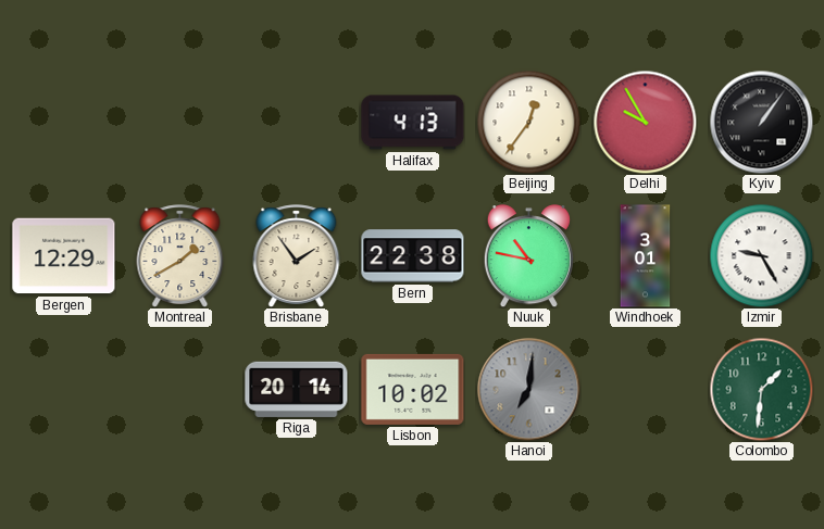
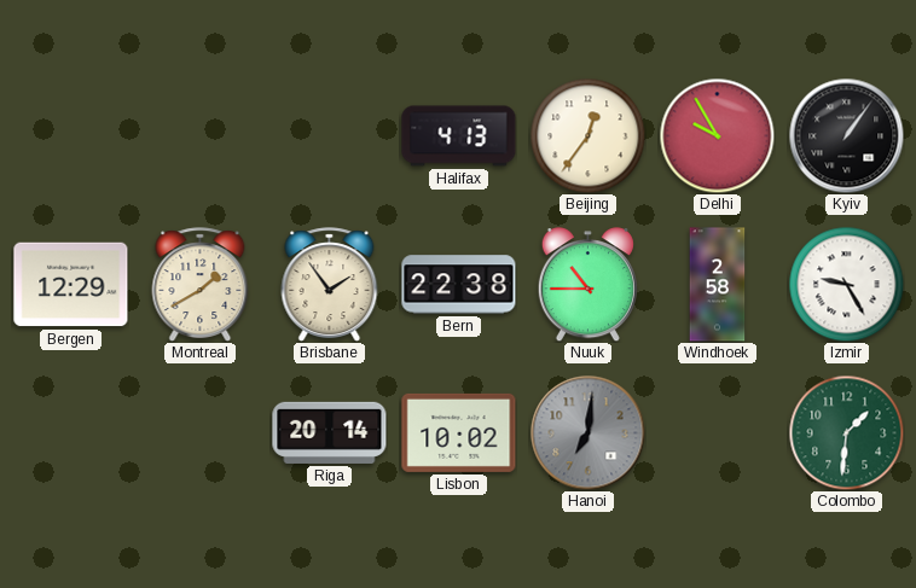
Nuuk: 10:47 -> 10:45 (587, 285)
Windhoek: 3:01 -> 2:58 (718, 285)
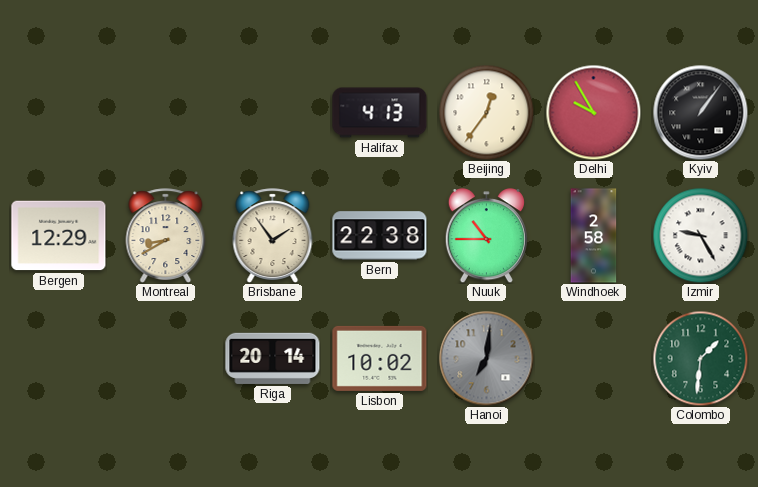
Montreal: 1:40 -> 8:40 (166, 236)
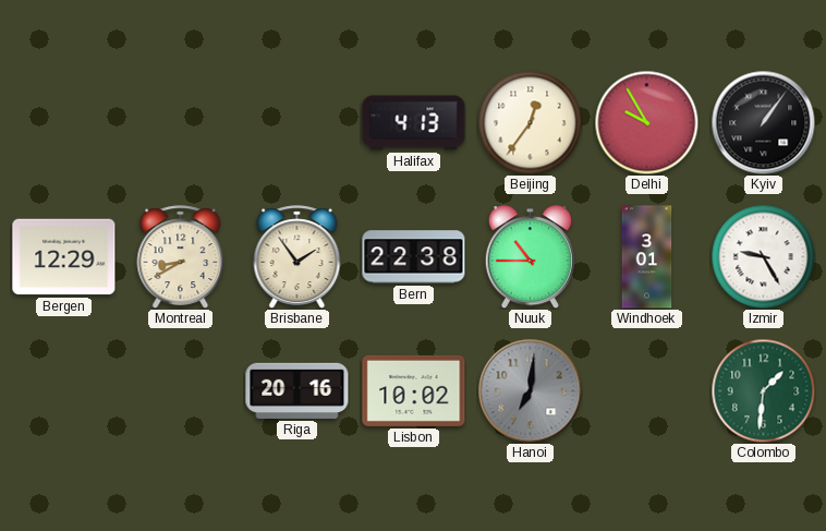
Windhoek: 2:58 -> 3:01 (647, 257)
Riga: 20:14 -> 20:16 (297, 390)
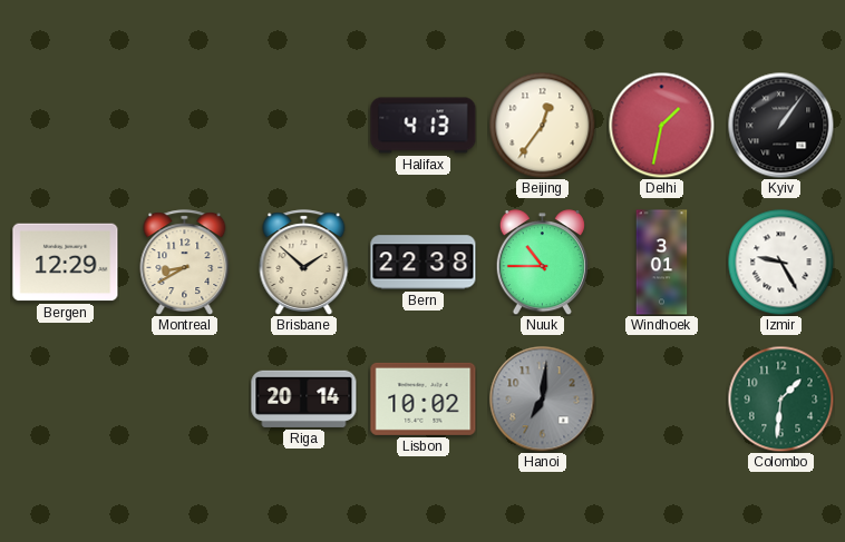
Delhi: 9:55 -> 1:32 (661, 125)
Brisbane: 1:54 -> 1:52 (304, 263)
Riga: 20:16 -> 20:14 (304, 398)
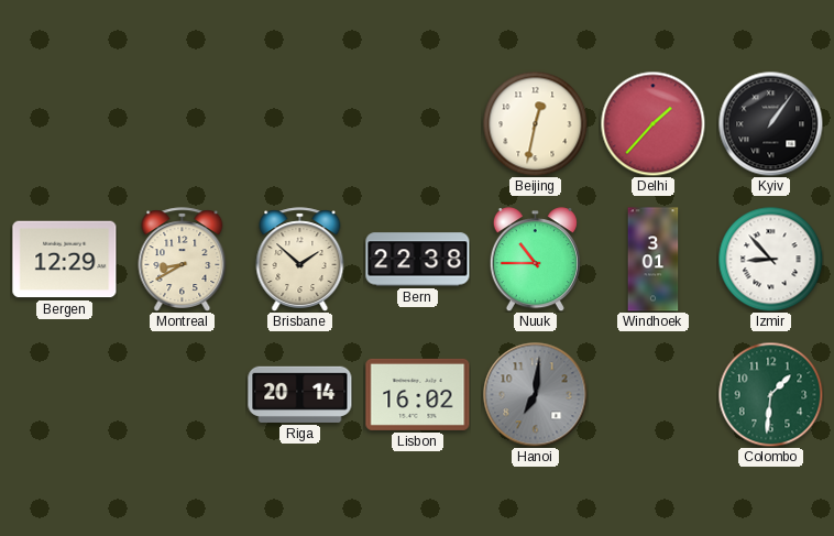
Halifax: 4:13 -> none (424, 126)
Beijing: 12:36 -> 12:32 (535, 123)
Delhi: 1:32 -> 1:37 (652, 123)
Izmir: 9:25 -> 8:53 (770, 259)
Lisbon: 10:02 -> 16:02 (418, 394)
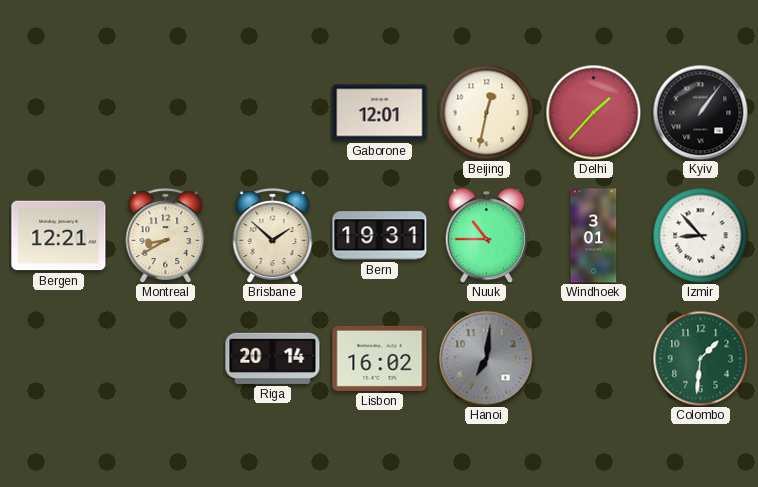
Gaborone: none -> 12:01 (380, 113)
Bergen: 12:29 -> 12:21 (59, 236)
Bern: 22:38 -> 19:31 (380, 236)
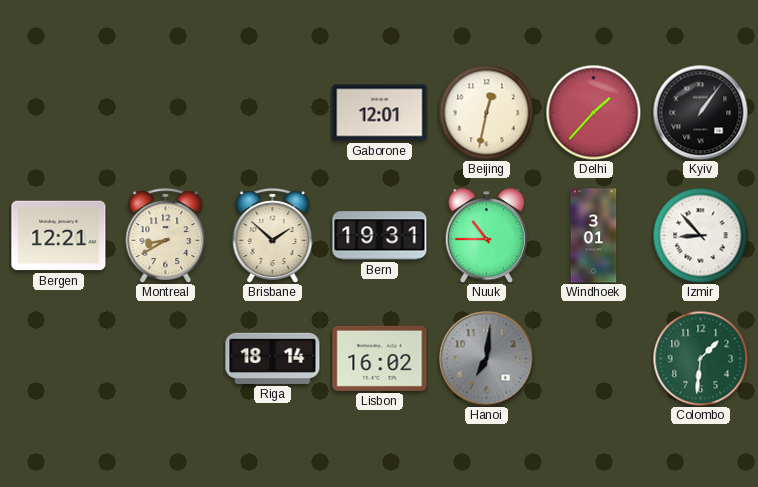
Riga: 20:14 -> 18:14 (273, 358)
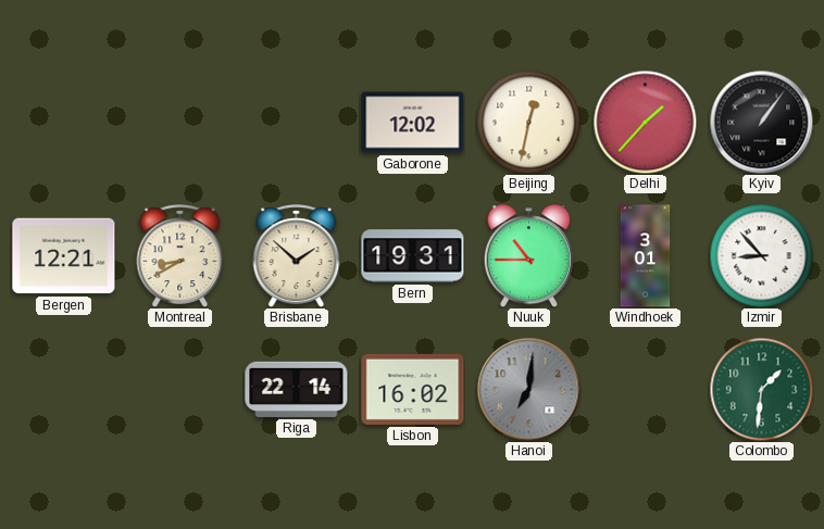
Gaborone: 12:01 -> 12:02 (413, 123)
Riga: 18:14 -> 22:14 (297, 389)
